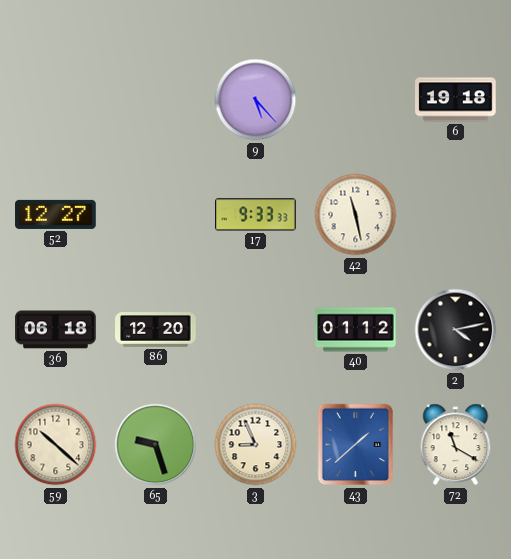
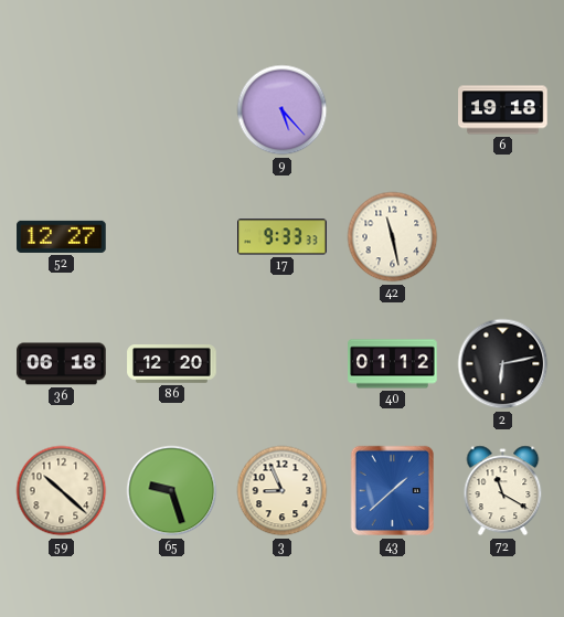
2: 4:13 -> 6:13 (503, 364)
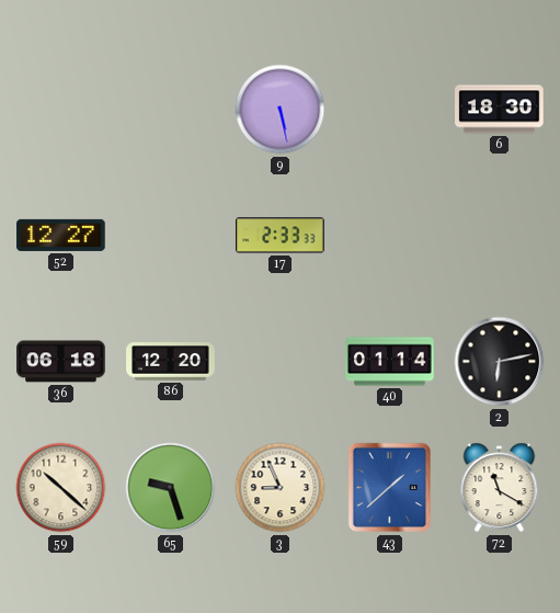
9: 5:23 -> 5:28 (281, 110)
6: 19:18 -> 18:30 (500, 110)
17: 9:33 -> 2:33 (281, 236)
42: 11:28 -> none (393, 237)
40: 01:12 -> 01:14 (390, 362)
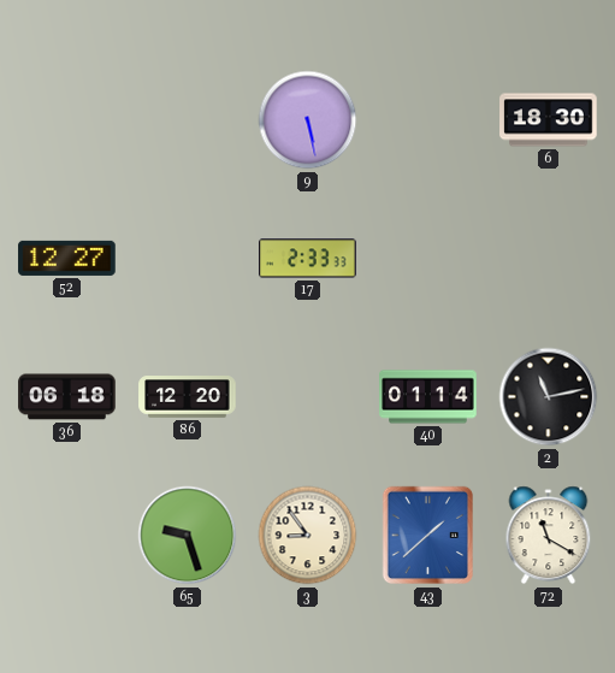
2: 6:13 -> 11:13 (549, 397)
59: 10:22 -> none (61, 488)
3: 8:56 -> 8:54 (308, 536)
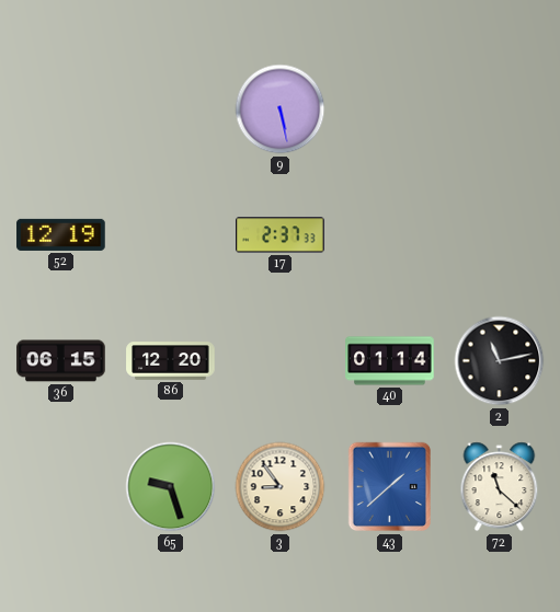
6: 18:30 -> none (549, 120)
52: 12:27 -> 12:19 (61, 234)
17: 2:33 -> 2:37 (281, 235)
36: 06:18 -> 06:15 (61, 361)
72: 11:20 -> 11:22 (500, 487)
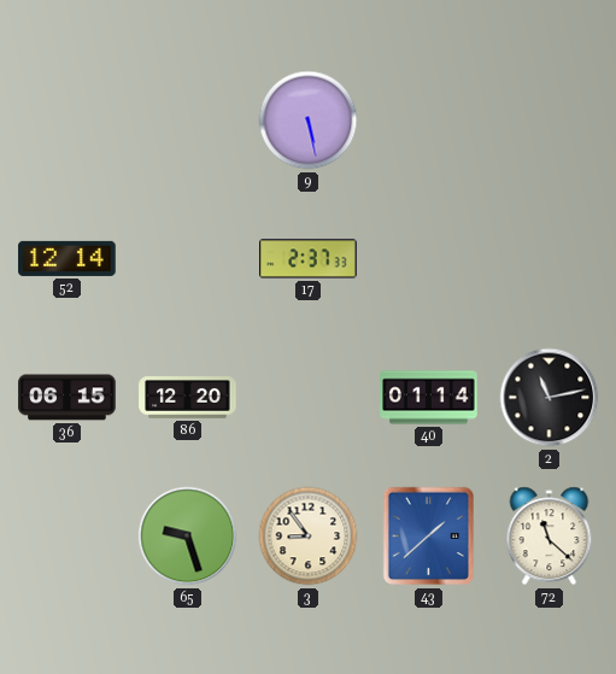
52: 12:19 -> 12:14 (68, 258)
